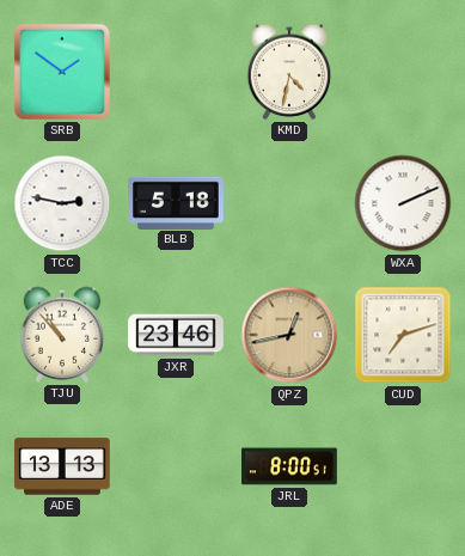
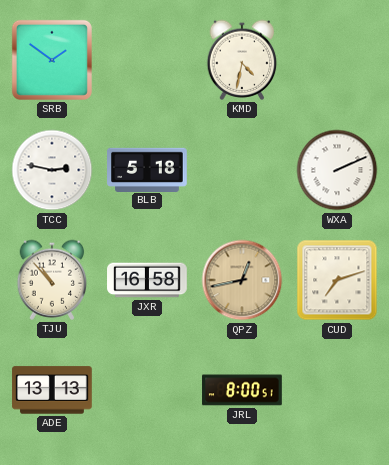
JXR: 23:46 -> 16:58 (147, 280)
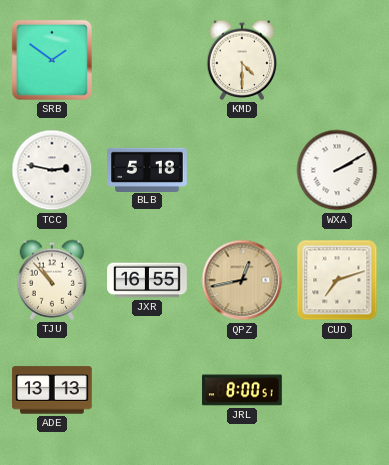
KMD: 4:32 -> 4:30 (242, 60)
WXA: 2:11 -> 2:10 (337, 170)
JXR: 16:58 -> 16:55 (147, 280)
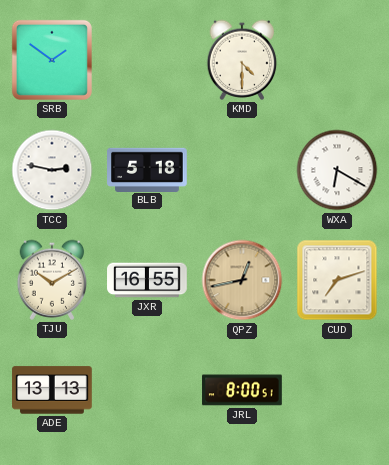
WXA: 2:10 -> 6:20 (337, 170)
TJU: 10:53 -> 10:10 (52, 280)
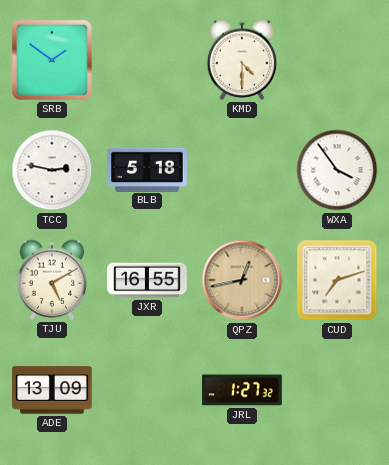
WXA: 6:20 -> 3:54 (337, 170)
TJU: 10:10 -> 5:10 (52, 280)
ADE: 13:13 -> 13:09 (52, 390)
JRL: 8:00 -> 1:27 (242, 390)
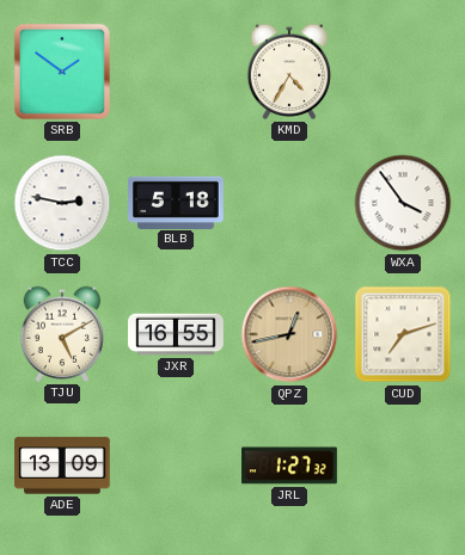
KMD: 4:30 -> 4:35 (289, 72)
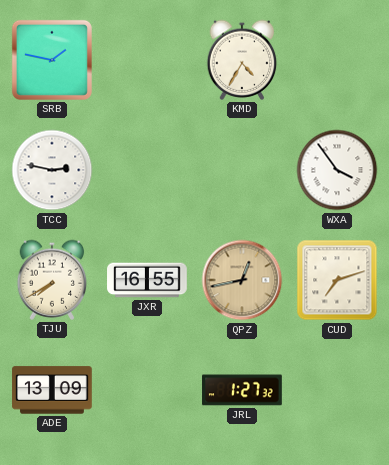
SRB: 1:51 -> 1:47 (52, 60)
BLB: 5:18 -> none (176, 202)
TJU: 5:10 -> 7:40 (52, 280)
